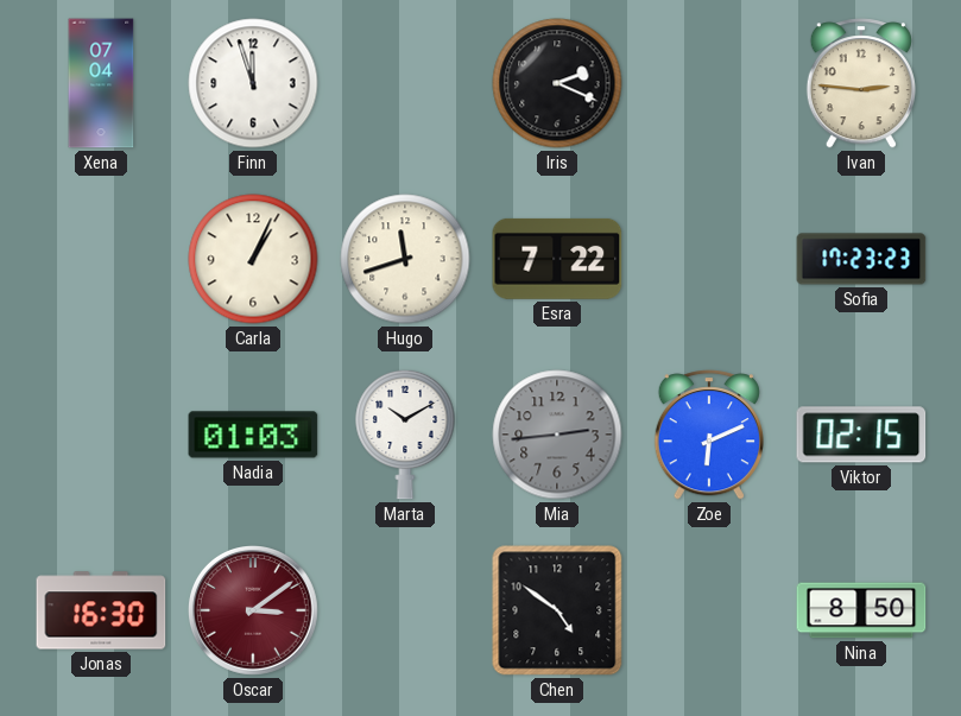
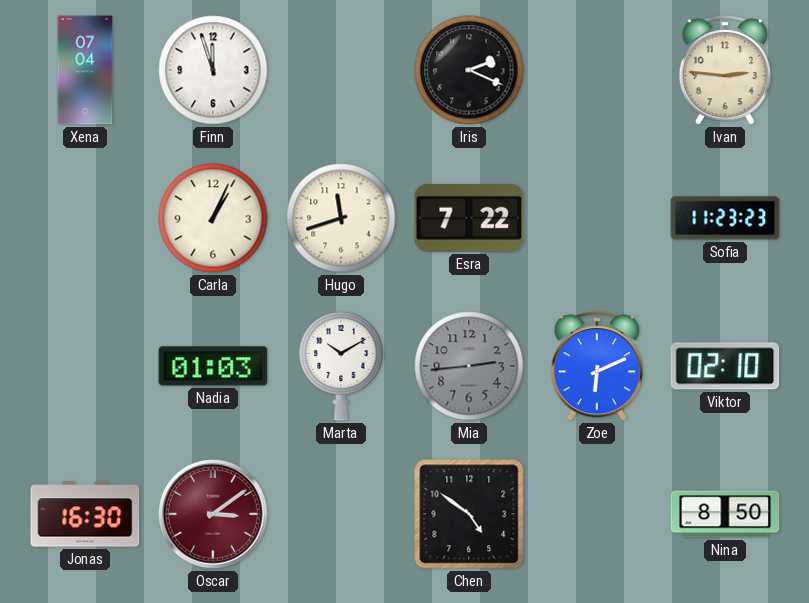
Sofia: 17:23 -> 11:23 (725, 218)
Viktor: 02:15 -> 02:10 (725, 366)
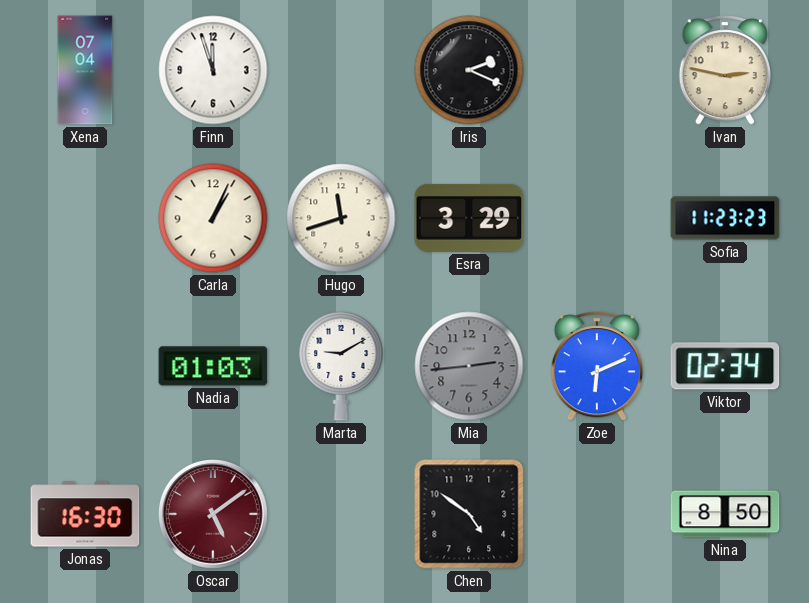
Ivan: 2:46 -> 2:47 (725, 70)
Esra: 7:22 -> 3:29 (469, 218)
Marta: 10:10 -> 9:10 (341, 366)
Viktor: 02:10 -> 02:34 (725, 366)
Oscar: 3:09 -> 5:09 (214, 515)
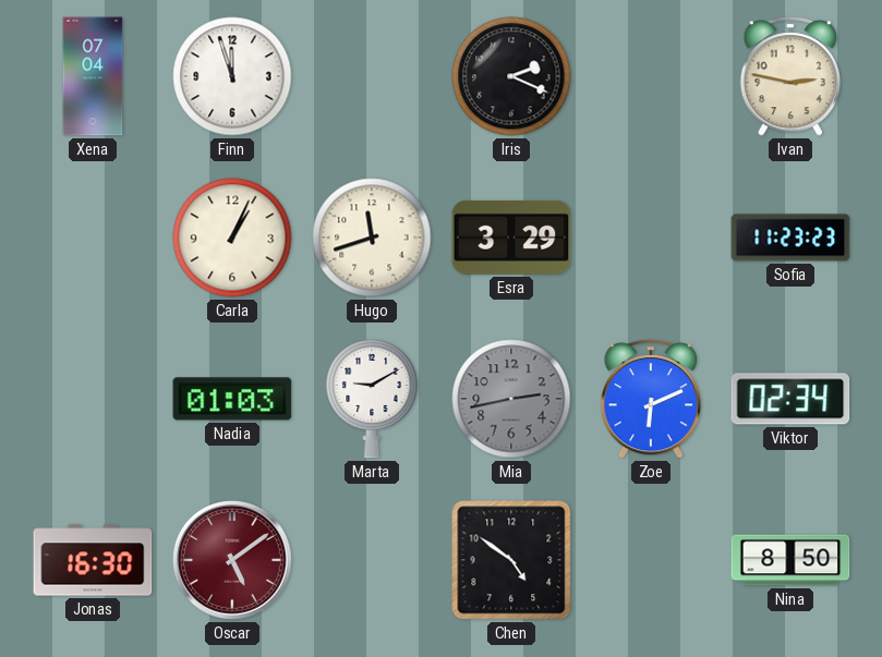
Mia: 2:44 -> 2:43 (511, 399)
